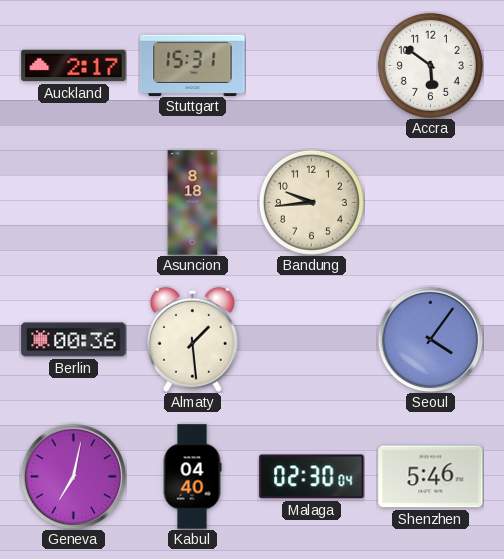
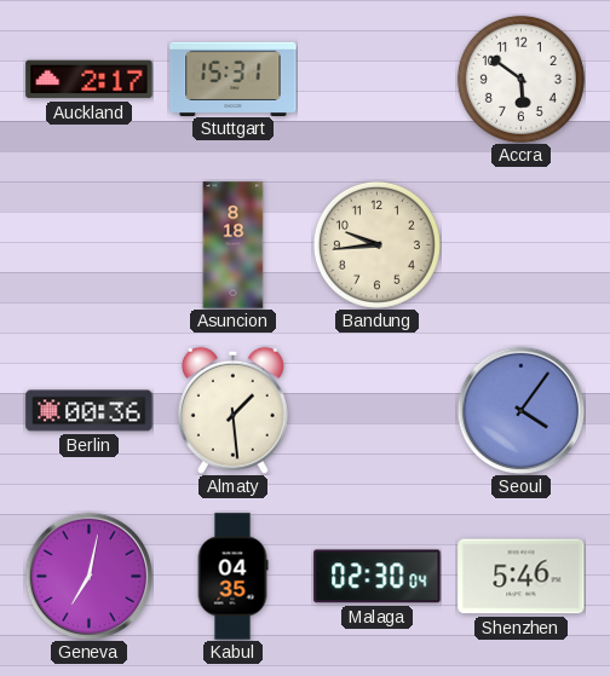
Kabul: 04:40 -> 04:35 (232, 577)
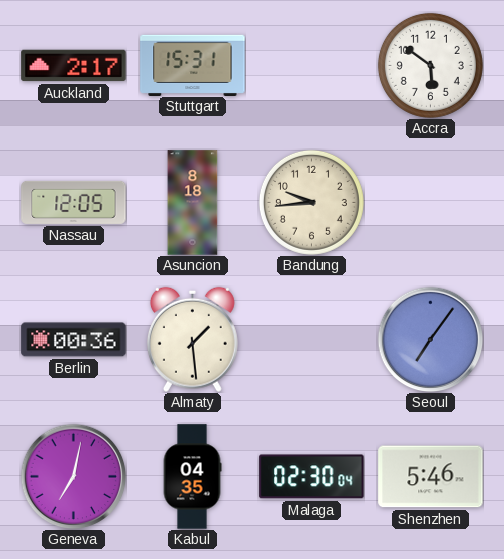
Nassau: none -> 12:05 (74, 202)
Seoul: 4:06 -> 7:06 (430, 339)
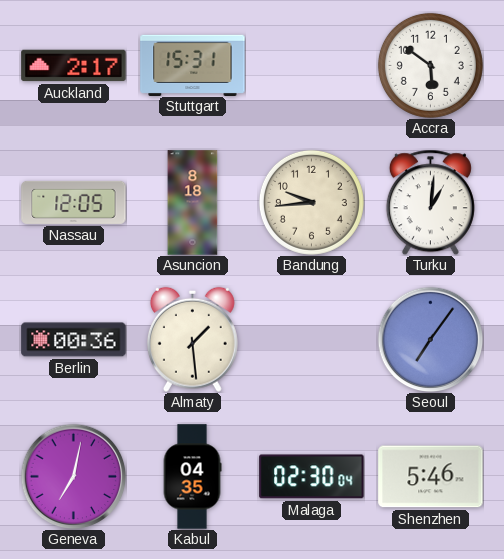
Turku: none -> 1:01 (430, 202)
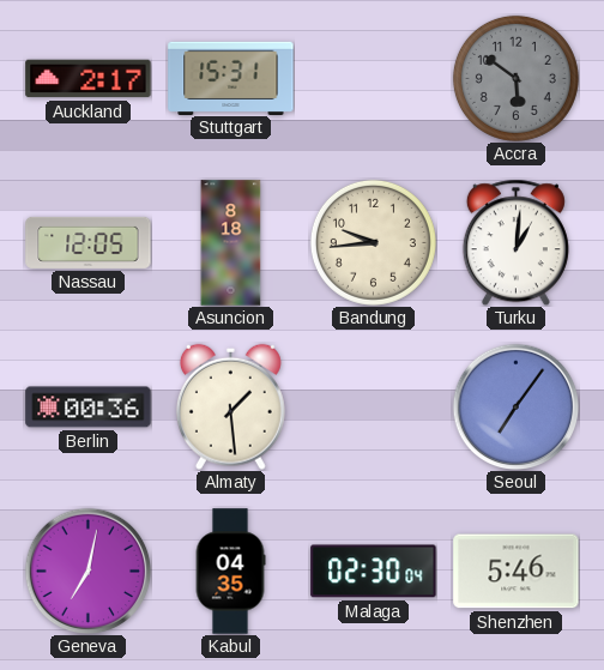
Accra dial: white -> grey (515, 78)
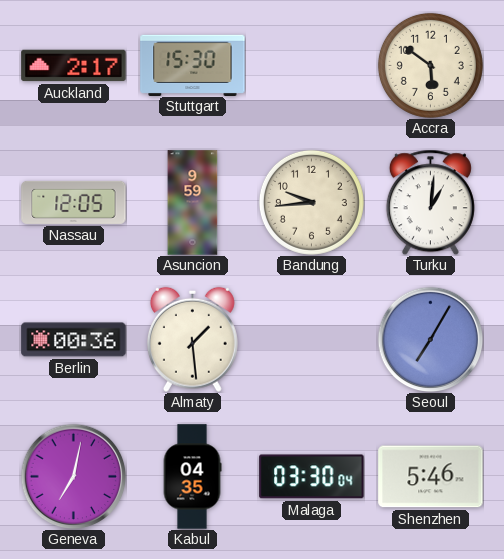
Stuttgart: 15:31 -> 15:30 (193, 65)
Accra dial: grey -> cream (430, 65)
Asuncion: 8:18 -> 9:59 (193, 203)
Seoul: 7:06 -> 7:05 (430, 339)
Malaga: 02:30 -> 03:30 (312, 477)
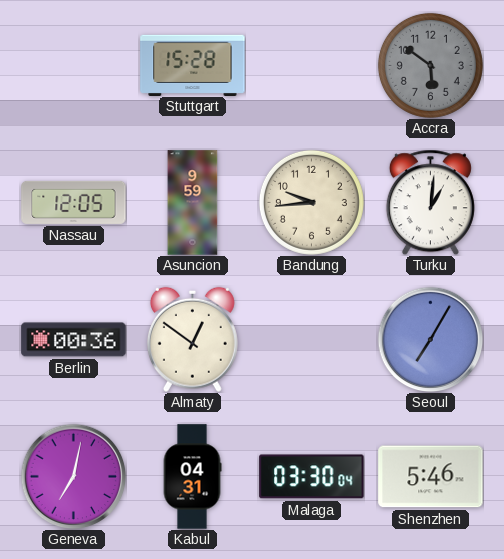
Auckland: 2:17 -> none (74, 66)
Stuttgart: 15:30 -> 15:28 (193, 65)
Accra dial: cream -> grey (430, 65)
Almaty: 1:29 -> 12:51 (192, 339)
Kabul: 04:35 -> 04:31 (192, 477)
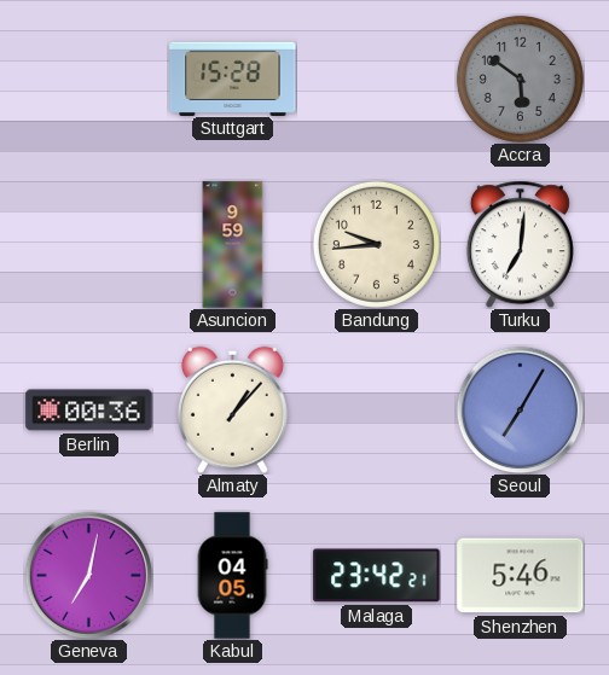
Nassau: 12:05 -> none (74, 202)
Turku: 1:01 -> 7:01 (520, 244)
Almaty: 12:51 -> 1:07 (232, 409)
Kabul: 04:31 -> 04:05 (232, 576)
Malaga: 03:30 -> 23:42 (377, 576)
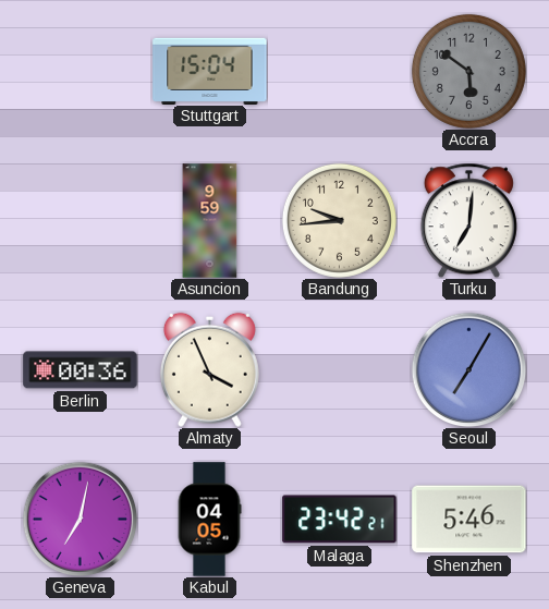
Stuttgart: 15:28 -> 15:04 (210, 71)
Almaty: 1:07 -> 3:56 (209, 369)
